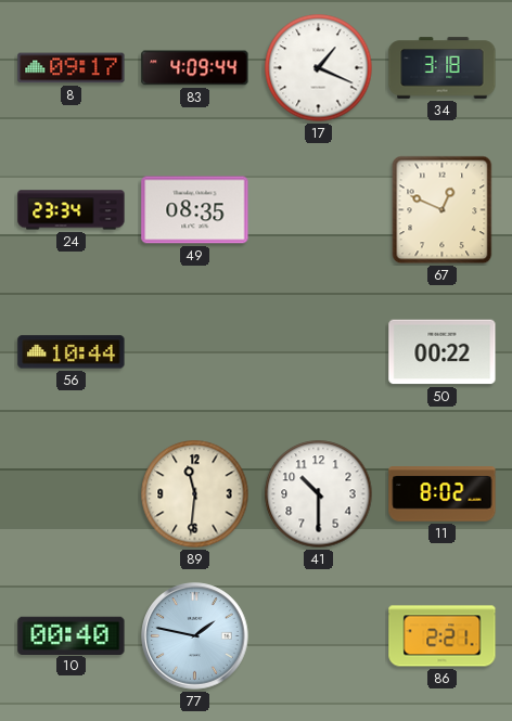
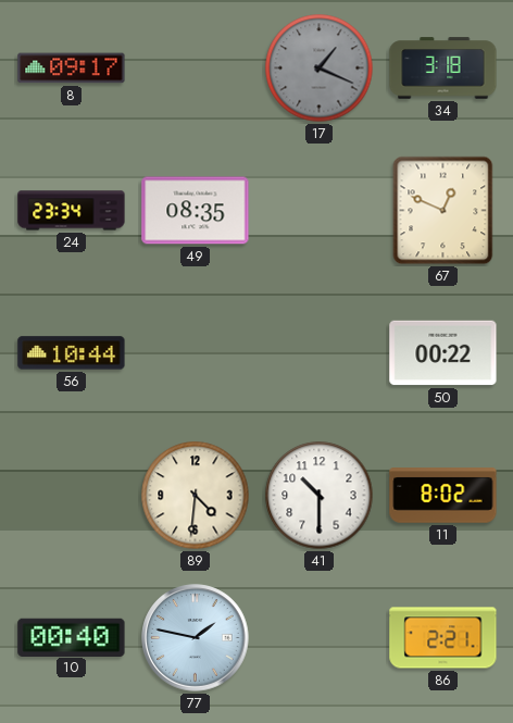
83: 4:09 -> none (195, 68)
17 dial: white -> grey (320, 68)
89: 11:31 -> 4:31 (196, 496)
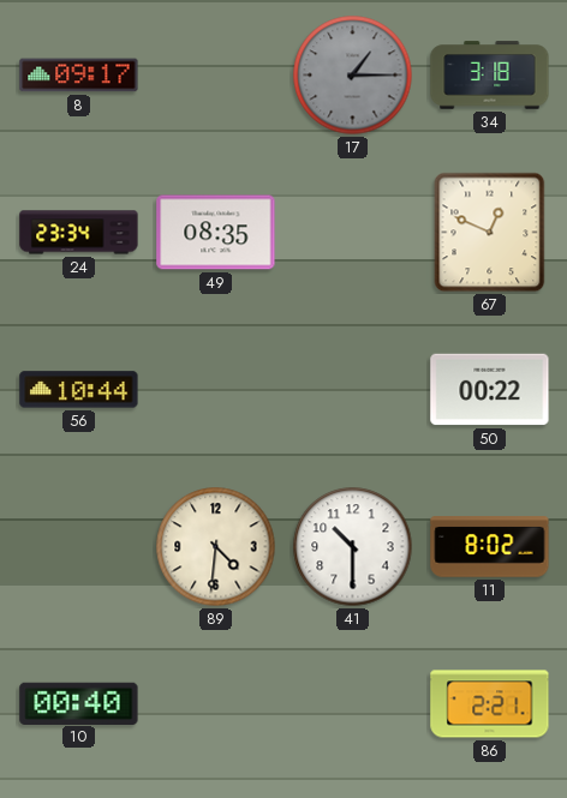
17: 1:19 -> 1:15 (353, 76)
77: 1:47 -> none (196, 638)
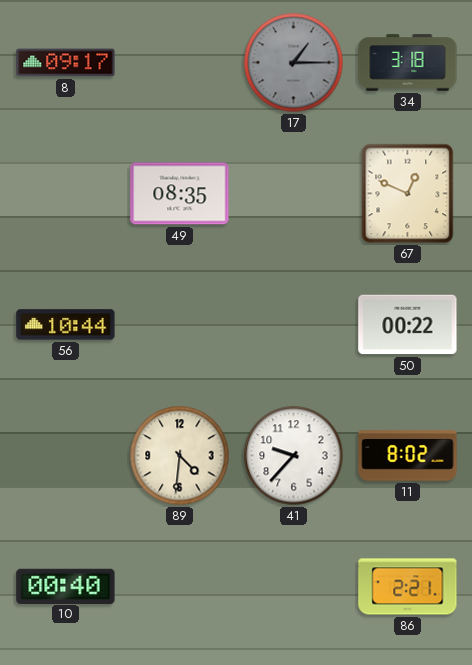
24: 23:34 -> none (79, 233)
41: 10:30 -> 9:37 (294, 456)
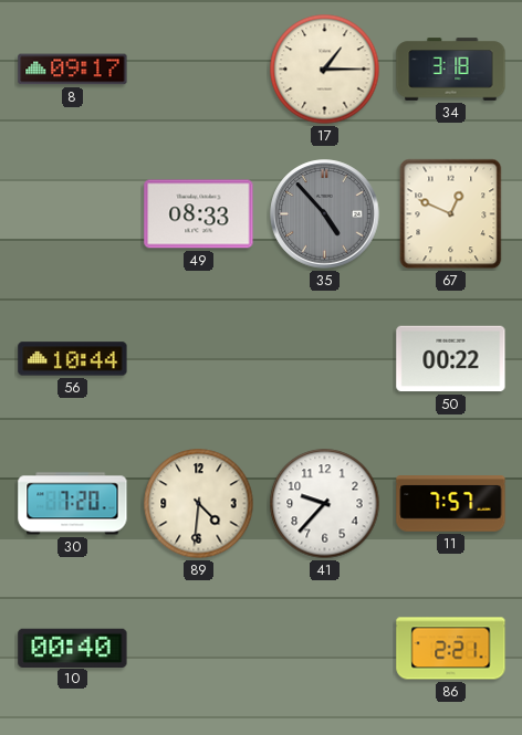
17 dial: grey -> cream (325, 70)
49: 08:35 -> 08:33 (199, 214)
35: none -> 4:53 (325, 214)
30: none -> 7:20 (73, 504)
11: 8:02 -> 7:57 (451, 504)
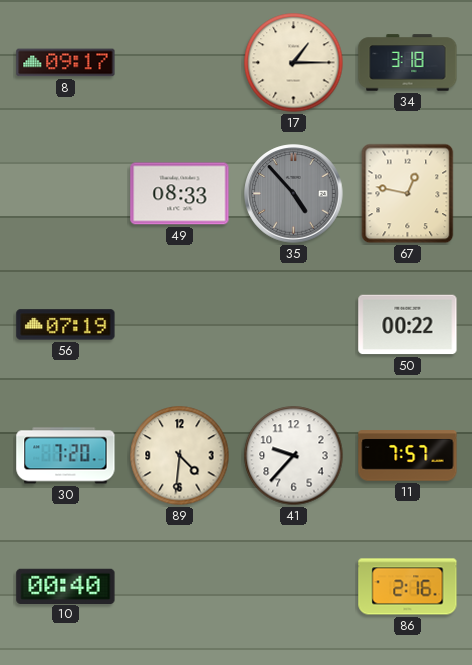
67: 12:49 -> 12:47 (408, 194)
56: 10:44 -> 07:19 (66, 325)
86: 2:21 -> 2:16 (408, 587)
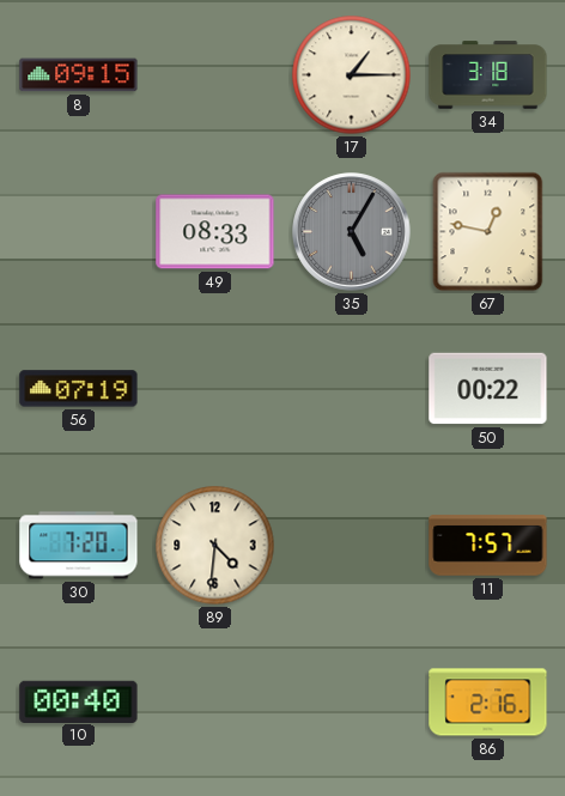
8: 09:17 -> 09:15 (79, 75)
35: 4:53 -> 5:05 (352, 232)
41: 9:37 -> none (294, 456)
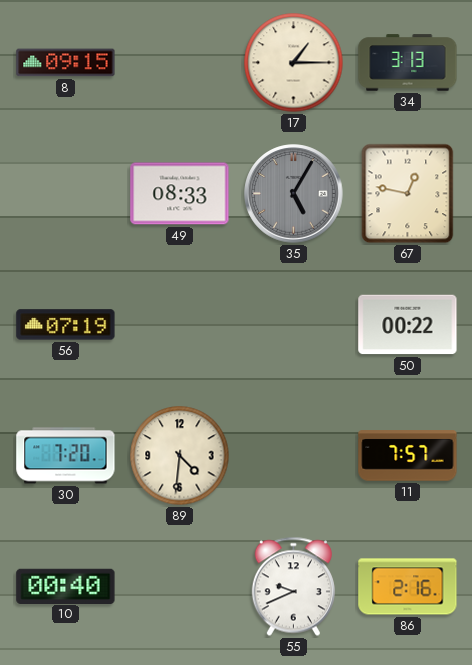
34: 3:18 -> 3:13 (408, 63)
55: none -> 9:41 (293, 587)
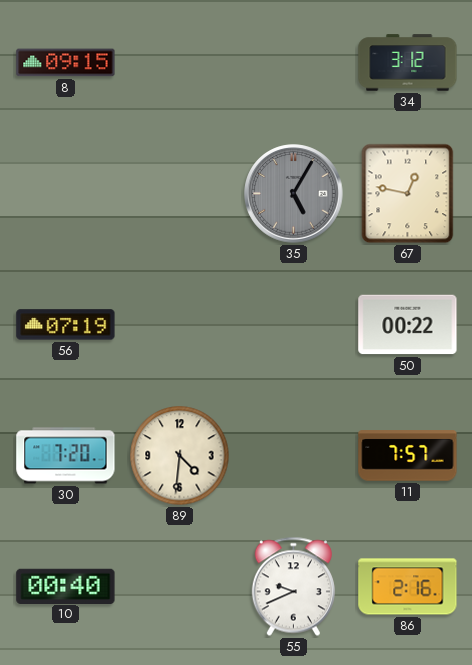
17: 1:15 -> none (294, 63)
34: 3:13 -> 3:12 (408, 63)
49: 08:33 -> none (180, 194)
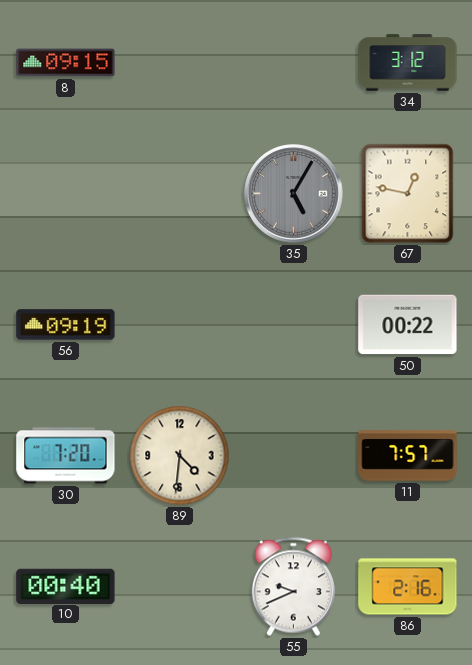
56: 07:19 -> 09:19 (66, 325)
